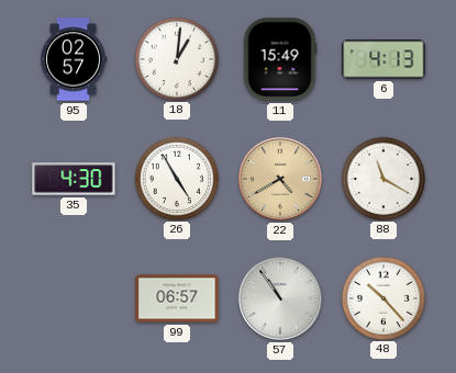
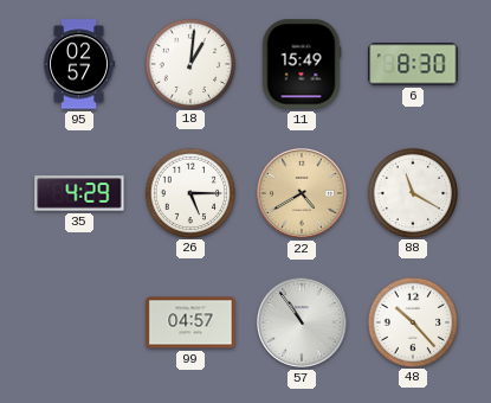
6: 4:13 -> 8:30 (413, 64)
35: 4:30 -> 4:29 (79, 193)
26: 4:55 -> 5:15 (189, 192)
99: 06:57 -> 04:57 (190, 322)
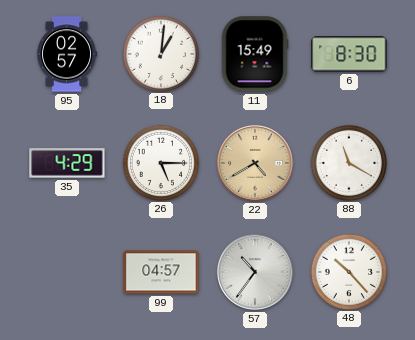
57: 10:54 -> 10:36 (256, 273)
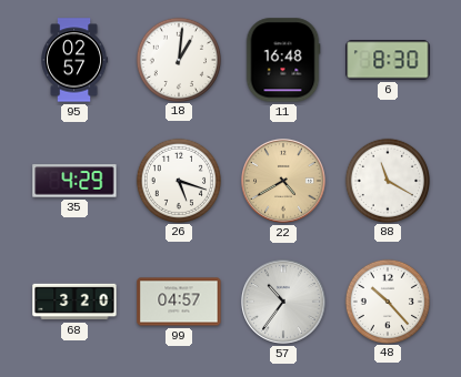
11: 15:49 -> 16:48 (283, 60)
26: 5:15 -> 5:18 (178, 180)
68: none -> 3:20 (74, 302)
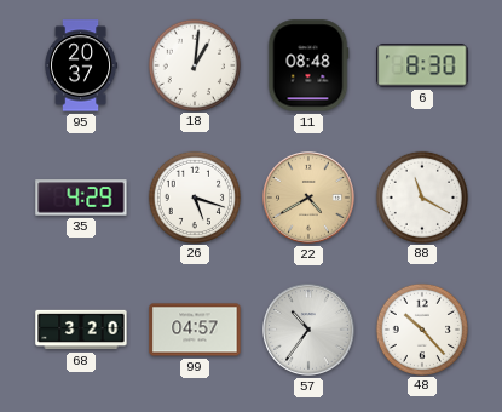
95: 02:57 -> 20:37 (82, 65)
11: 16:48 -> 08:48 (308, 65)
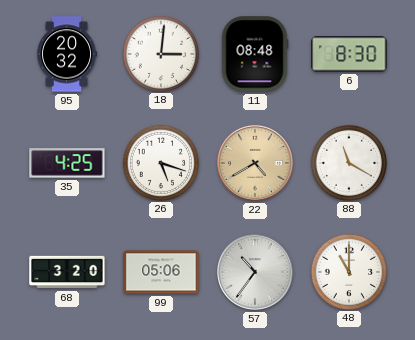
95: 20:37 -> 20:32 (68, 54)
18: 1:01 -> 3:01 (160, 53)
35: 4:29 -> 4:25 (67, 163)
99: 04:57 -> 05:06 (161, 272)
48: 10:23 -> 11:00 (348, 271)
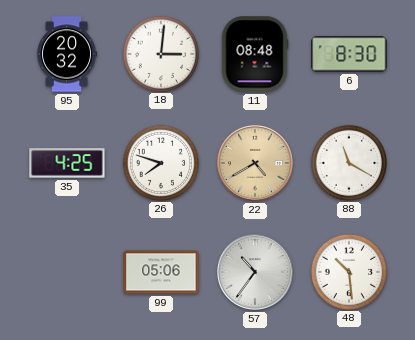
26: 5:18 -> 7:48 (160, 162)
68: 3:20 -> none (67, 272)
48: 11:00 -> 10:29 (348, 271)
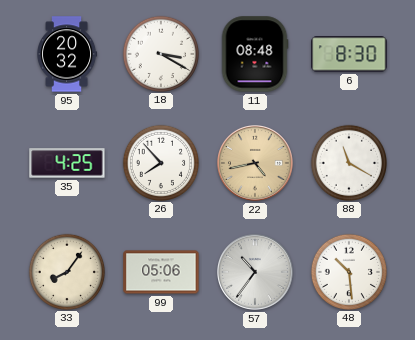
18: 3:01 -> 3:20 (160, 53)
26: 7:48 -> 7:53 (160, 162)
22: 4:40 -> 4:43 (256, 164)
33: none -> 8:06 (66, 271)
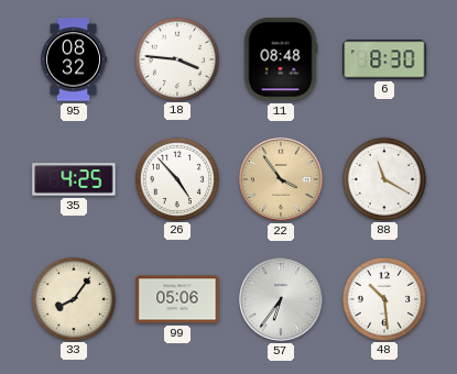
95: 20:32 -> 08:32 (75, 59)
18: 3:20 -> 3:46 (176, 58)
26: 7:53 -> 4:53 (176, 178)
22: 4:43 -> 3:54 (282, 180)
57: 10:36 -> 6:36 (282, 300)
